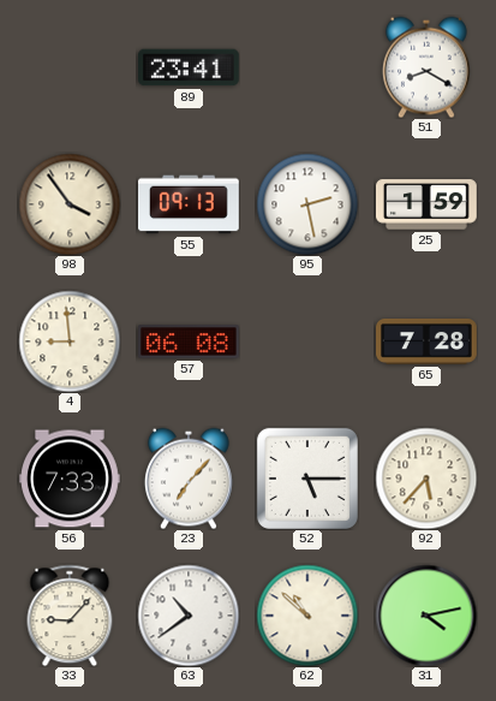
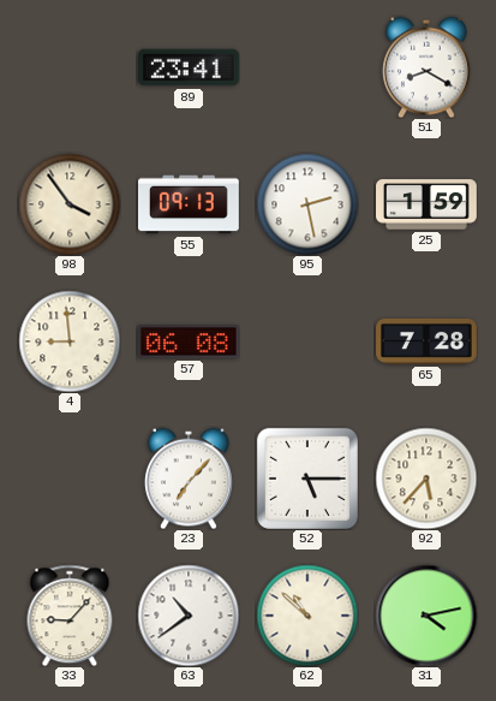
56: 7:33 -> none (71, 479)
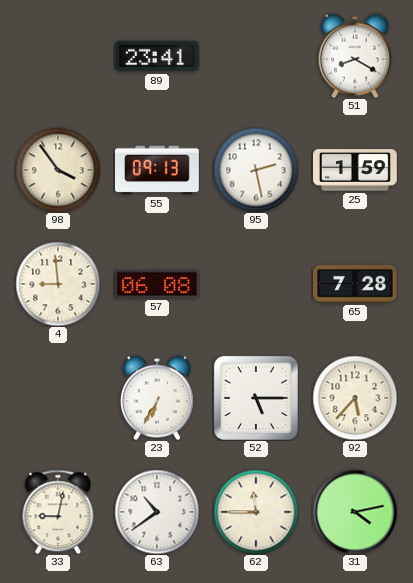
23: 7:07 -> 6:35 (157, 398)
33: 9:07 -> 9:02 (58, 512)
62: 10:52 -> 11:45 (256, 512)
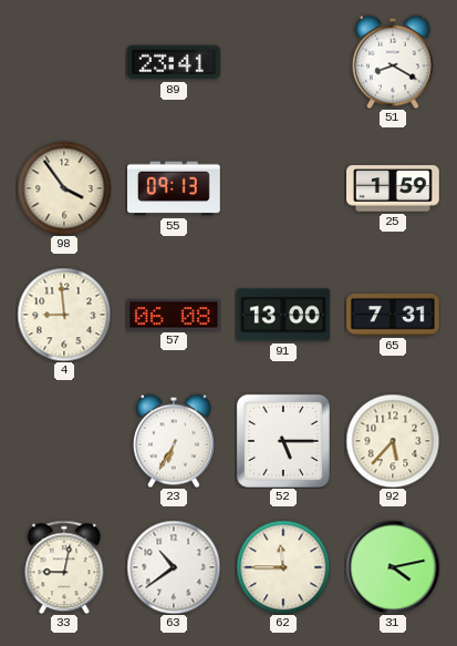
95: 2:28 -> none (256, 170)
91: none -> 13:00 (284, 315)
65: 7:28 -> 7:31 (393, 315)
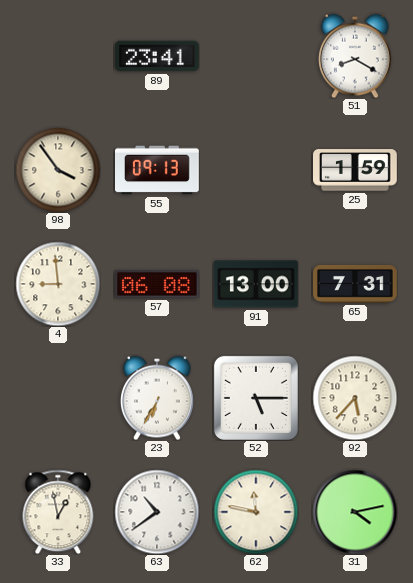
33: 9:02 -> 12:58 (58, 512)
62: 11:45 -> 11:47 (256, 512)
